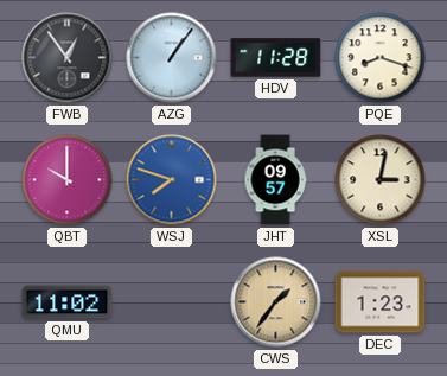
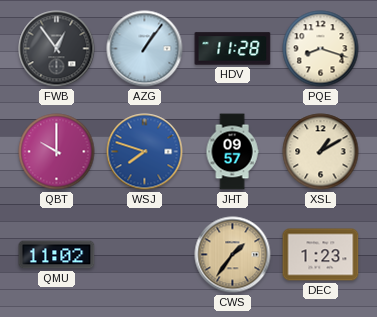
XSL: 3:02 -> 1:10 (321, 152)
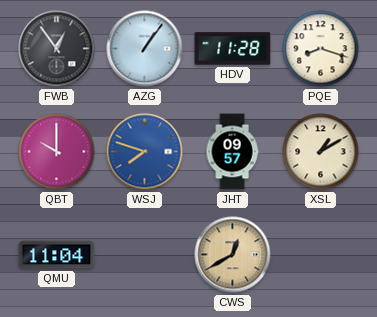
QMU: 11:02 -> 11:04 (57, 255)
CWS: 1:36 -> 12:40 (233, 255)
DEC: 1:23 -> none (321, 255)
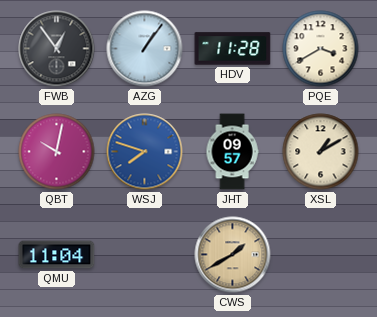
PQE: 8:18 -> 3:40 (321, 49)
QBT: 10:00 -> 10:02 (57, 152)
CWS: 12:40 -> 1:40 (233, 255)
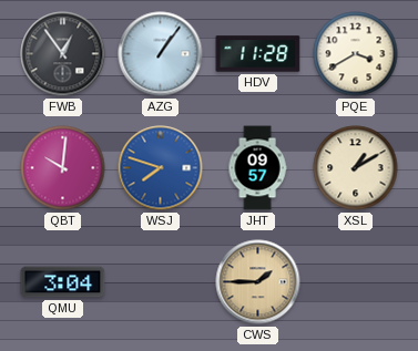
QBT: 10:02 -> 10:01 (63, 168)
QMU: 11:04 -> 3:04 (63, 282)
CWS: 1:40 -> 1:45 (258, 282)
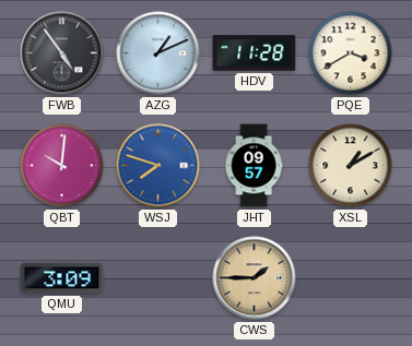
FWB: 12:54 -> 4:54 (62, 53)
AZG: 1:06 -> 1:11 (158, 53)
QMU: 3:04 -> 3:09 (62, 278)
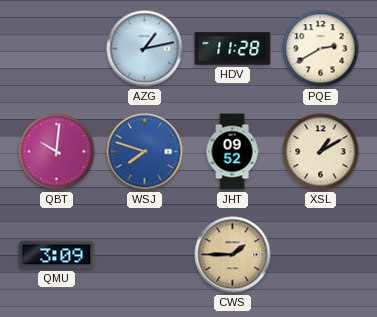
FWB: 4:54 -> none (62, 53)
AZG: 1:11 -> 1:13 (145, 49)
PQE: 3:40 -> 2:40 (321, 49)
JHT: 09:57 -> 09:52 (232, 152)
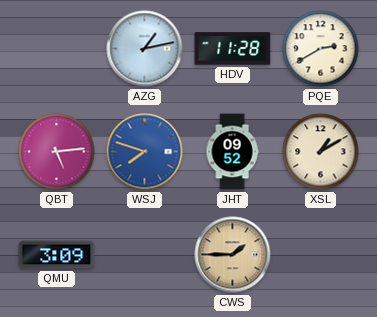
QBT: 10:01 -> 5:14 (57, 152)
